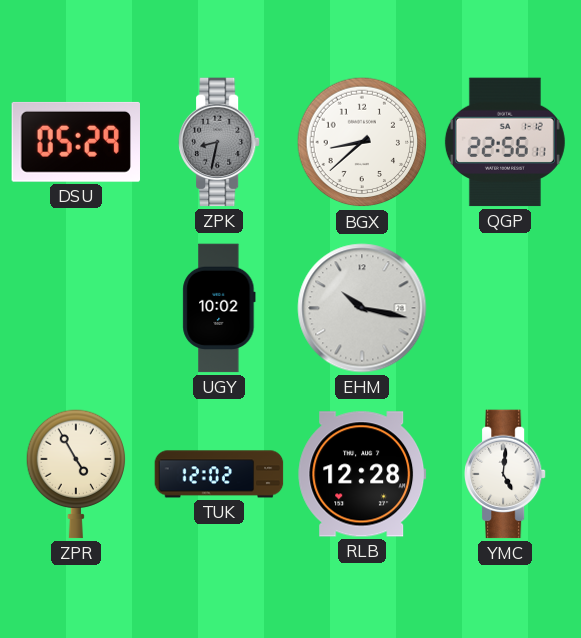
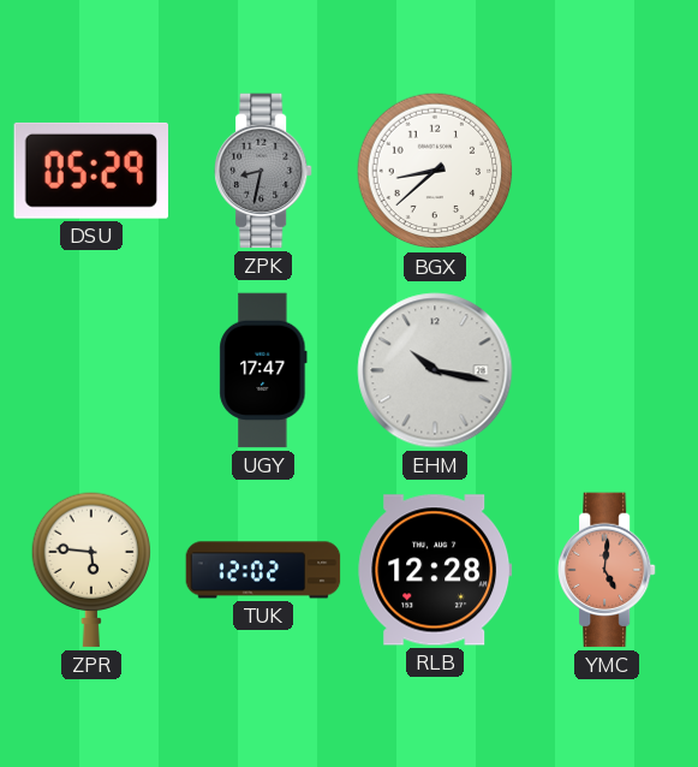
QGP: 22:56 -> none (505, 142)
UGY: 10:02 -> 17:47 (263, 370)
ZPR: 4:55 -> 5:46 (91, 570)
YMC dial: white -> salmon (608, 570)
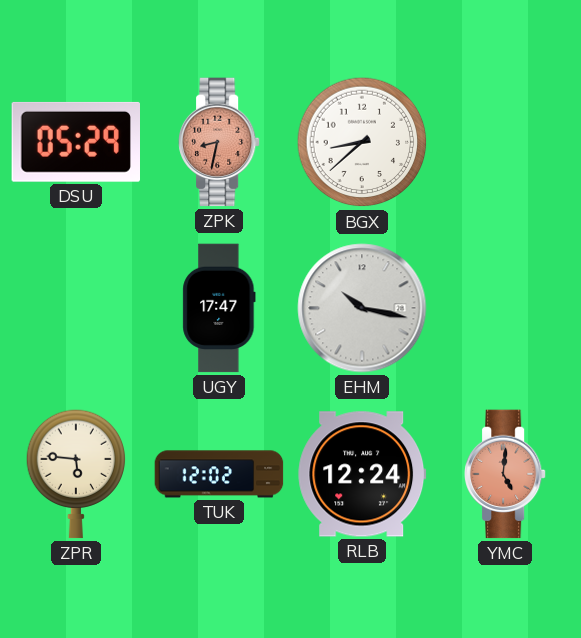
ZPK dial: grey -> salmon (220, 142)
RLB: 12:28 -> 12:24 (362, 474)
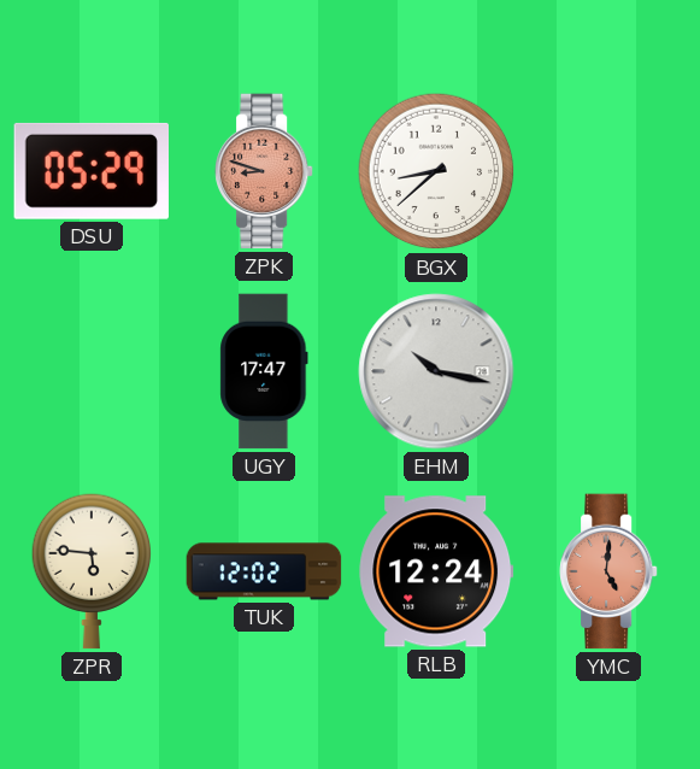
ZPK: 8:32 -> 8:48 (265, 171)
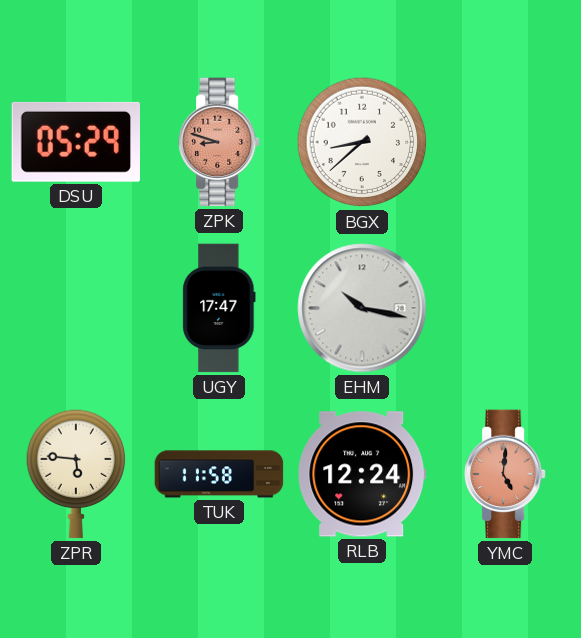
TUK: 12:02 -> 11:58 (219, 474)
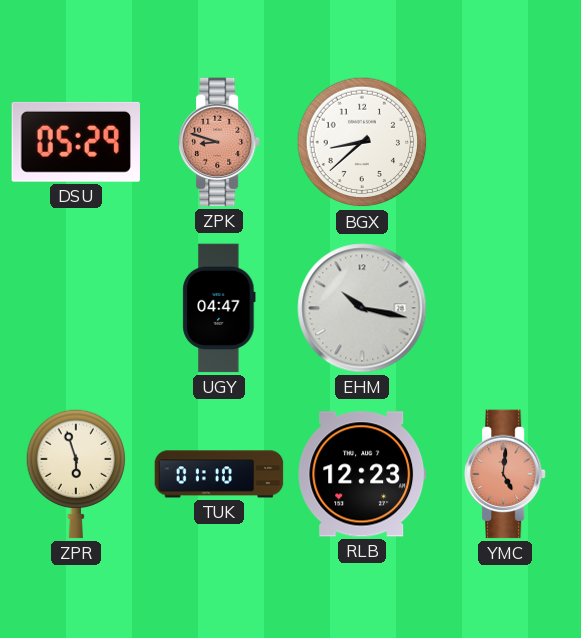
UGY: 17:47 -> 04:47 (219, 308)
ZPR: 5:46 -> 5:57 (76, 474)
TUK: 11:58 -> 01:10 (219, 474)
RLB: 12:24 -> 12:23 (362, 474)
